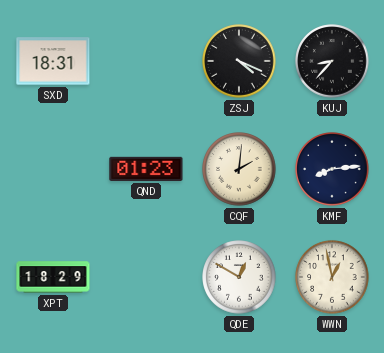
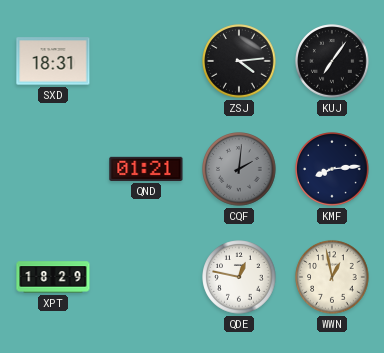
ZSJ: 4:19 -> 4:14 (239, 61)
KUJ: 8:37 -> 7:06 (332, 61)
QND: 01:23 -> 01:21 (146, 169)
CQF dial: cream -> grey (239, 169)
QDE: 12:50 -> 12:47 (239, 277)
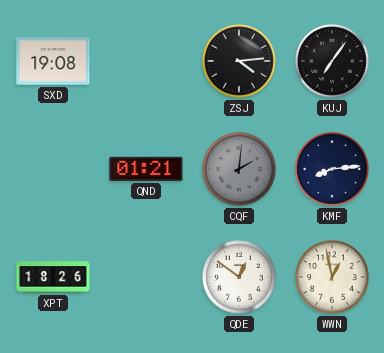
SXD: 18:31 -> 19:08 (53, 61)
XPT: 18:29 -> 18:26 (53, 277)
QDE: 12:47 -> 12:51 (239, 277)
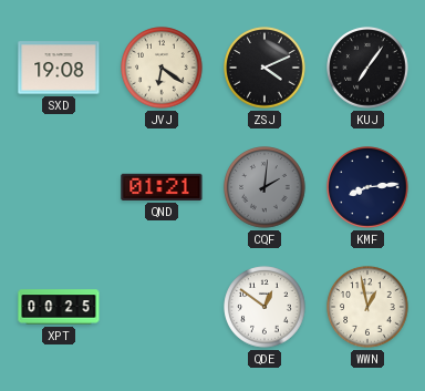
JVJ: none -> 6:21 (162, 68)
ZSJ: 4:14 -> 4:11 (265, 68)
XPT: 18:26 -> 00:25 (59, 307)
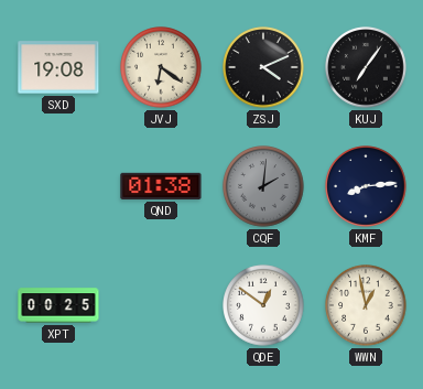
QND: 01:21 -> 01:38 (161, 186)
